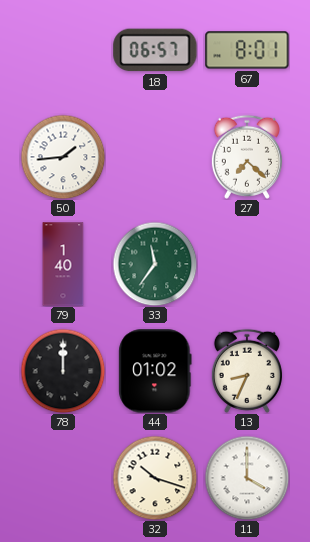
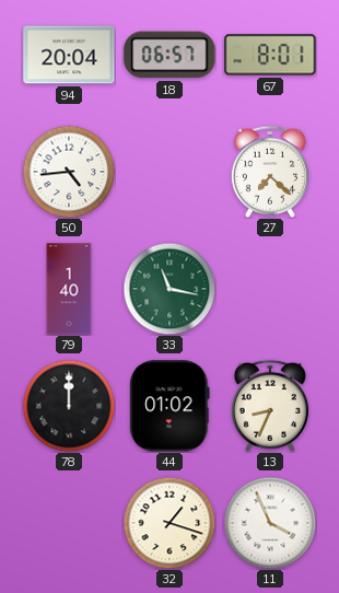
94: none -> 20:04 (69, 55)
50: 1:44 -> 4:44 (69, 172)
33: 11:36 -> 11:17 (169, 289)
32: 10:18 -> 1:18 (169, 523)
11: 4:00 -> 3:56 (270, 523)
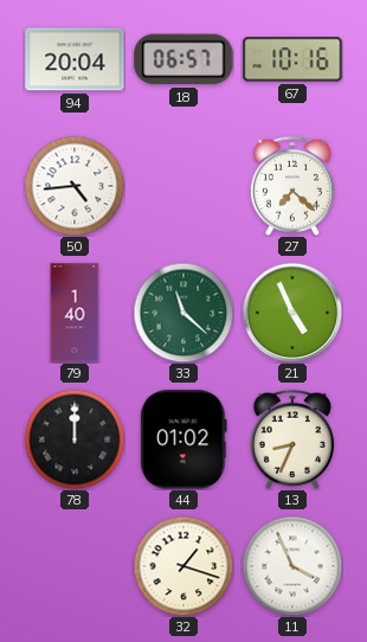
67: 8:01 -> 10:16 (292, 59)
33: 11:17 -> 11:22 (183, 313)
21: none -> 4:56 (292, 313)
